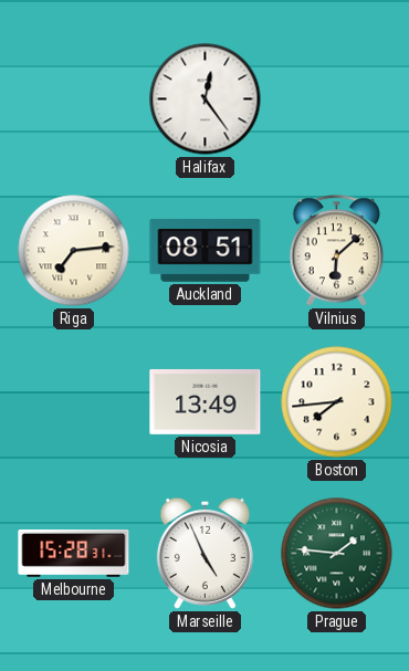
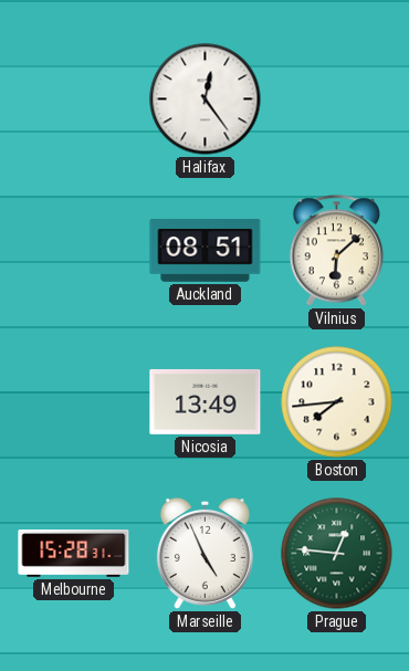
Riga: 7:14 -> none (74, 251)
Prague: 1:46 -> 12:46 (337, 554)
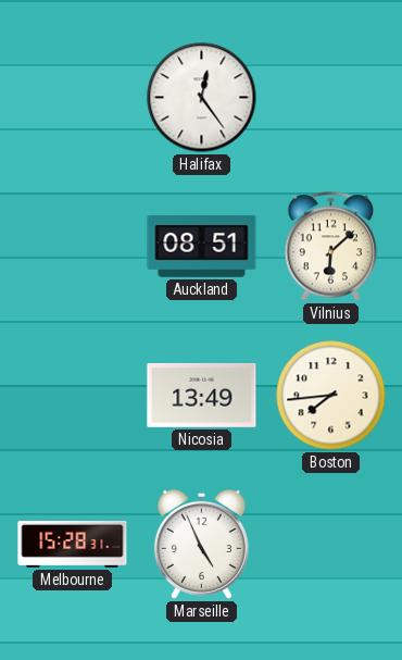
Prague: 12:46 -> none (337, 554)
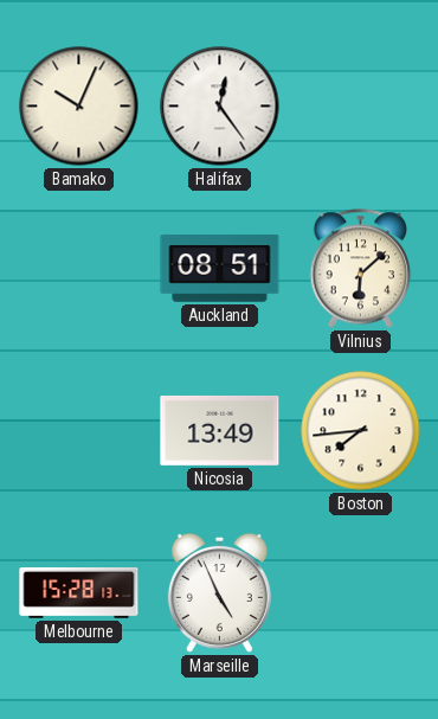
Bamako: none -> 10:04 (79, 107)
Melbourne: 15:28:31 -> 15:28:13 (79, 593)
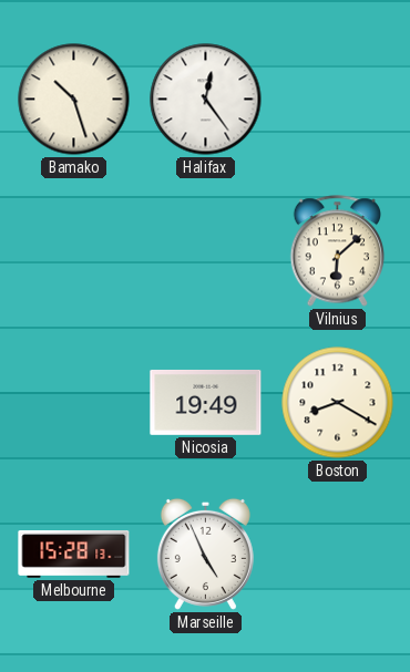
Bamako: 10:04 -> 10:27 (74, 100)
Auckland: 08:51 -> none (220, 269)
Nicosia: 13:49 -> 19:49 (206, 402)
Boston: 7:44 -> 8:20 (338, 403)
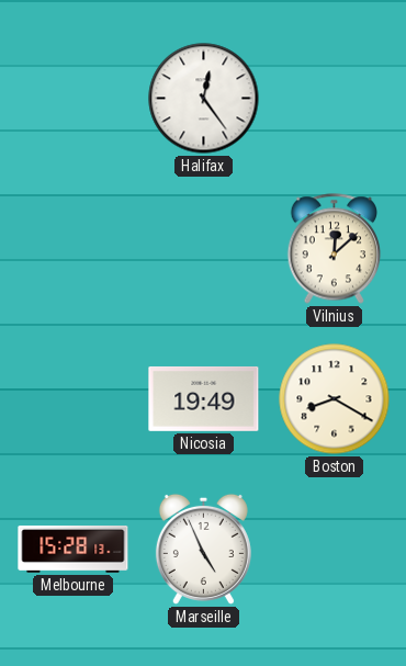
Bamako: 10:27 -> none (74, 100)
Vilnius: 6:08 -> 12:08 (335, 249)
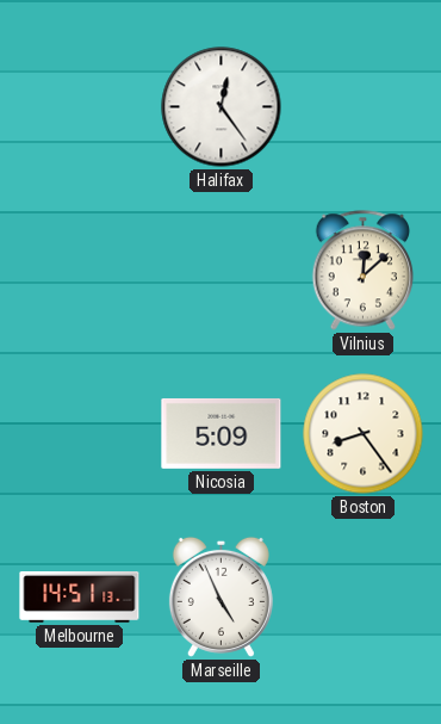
Nicosia: 19:49 -> 5:09 (222, 433)
Boston: 8:20 -> 8:24 (364, 434)
Melbourne: 15:28 -> 14:51 (80, 598)
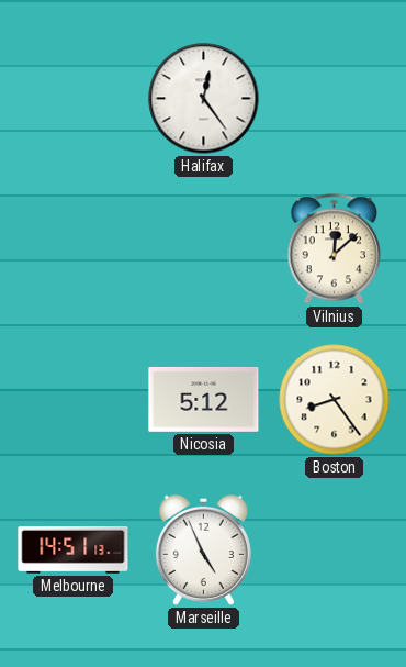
Nicosia: 5:09 -> 5:12 (204, 399)
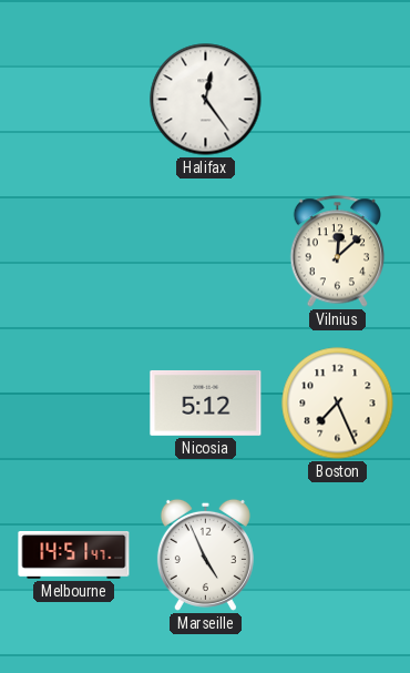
Boston: 8:24 -> 7:26 (338, 404)
Melbourne: 14:51:13 -> 14:51:47 (74, 555)
